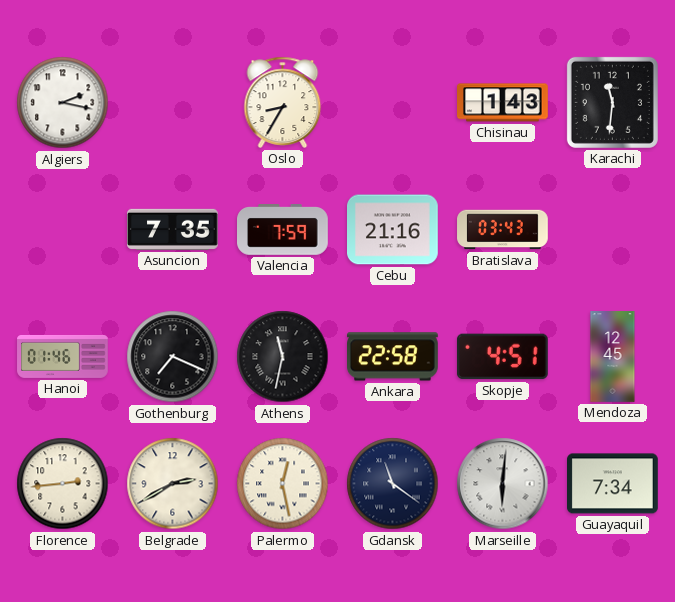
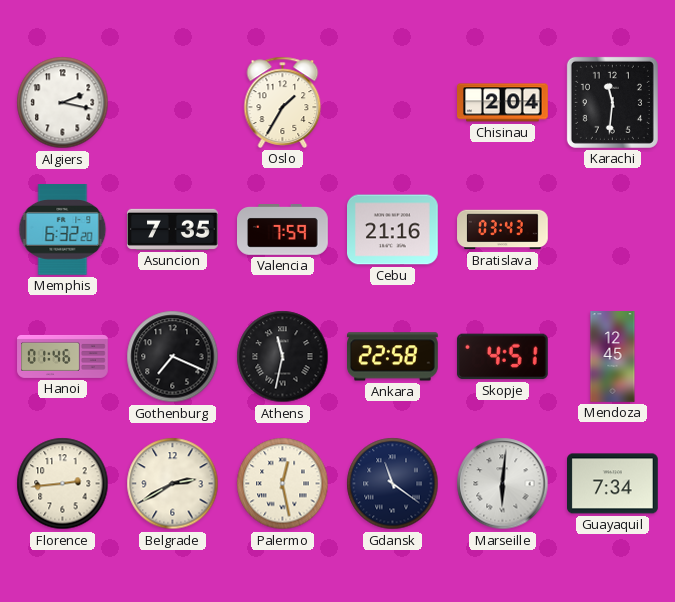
Oslo: 8:35 -> 1:35 (283, 102)
Chisinau: 1:43 -> 2:04 (503, 103)
Memphis: none -> 6:32 (63, 230)
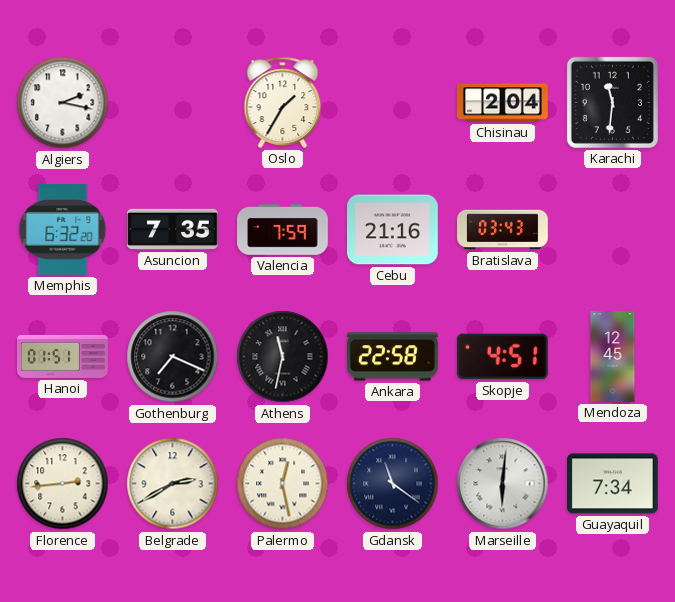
Hanoi: 01:46 -> 01:51 (63, 356)
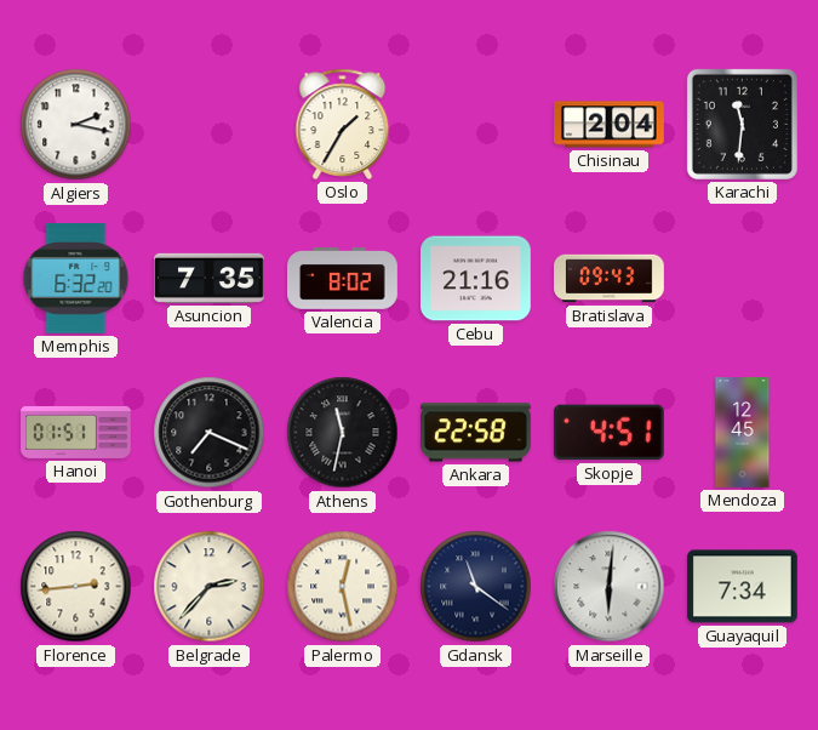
Valencia: 7:59 -> 8:02 (343, 279)
Bratislava: 03:43 -> 09:43 (610, 279)
Belgrade: 2:40 -> 2:37 (210, 587)
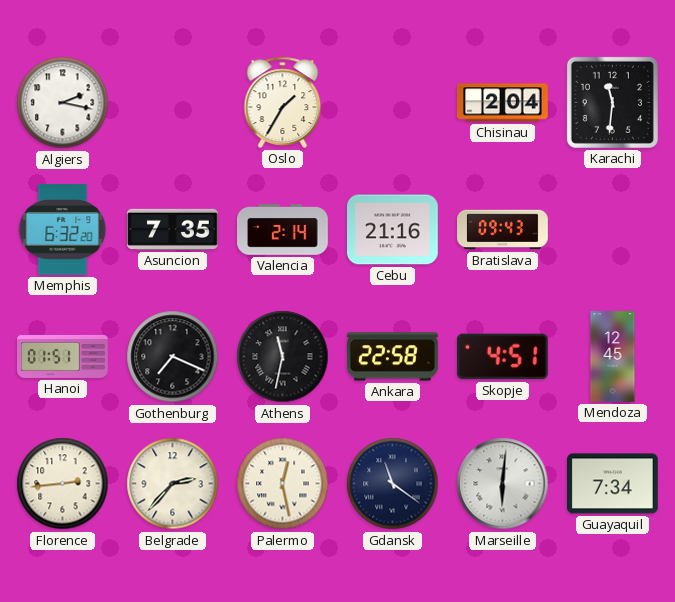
Valencia: 8:02 -> 2:14 (283, 230)
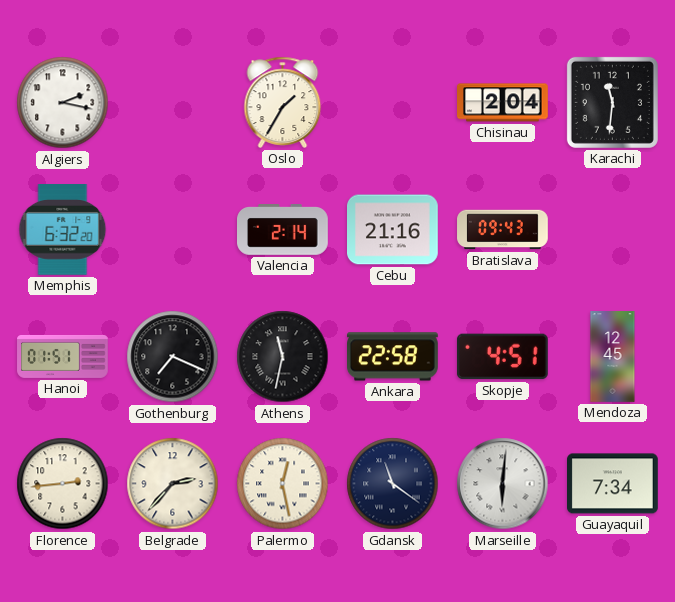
Asuncion: 7:35 -> none (173, 229)
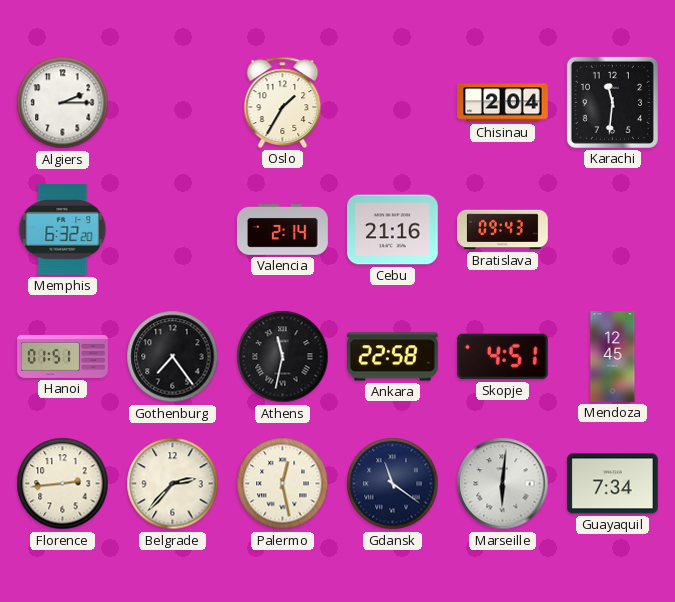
Algiers: 2:17 -> 2:15 (63, 103)
Gothenburg: 7:19 -> 7:24 (173, 357)
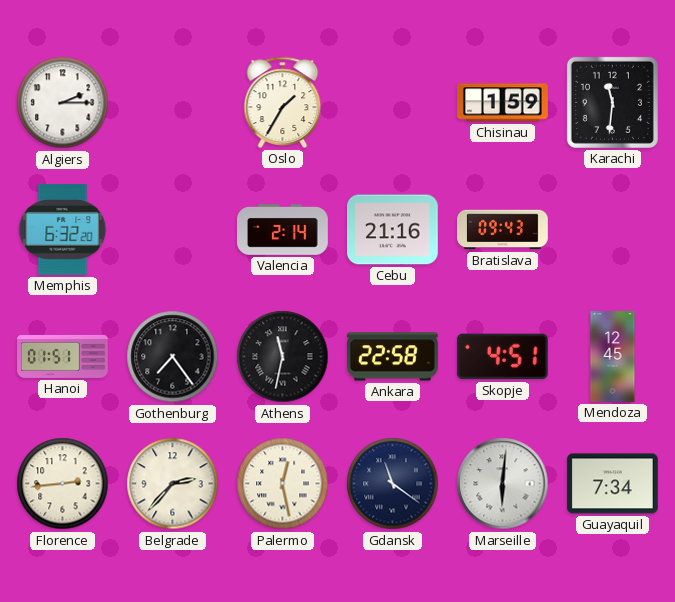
Chisinau: 2:04 -> 1:59 (503, 103)
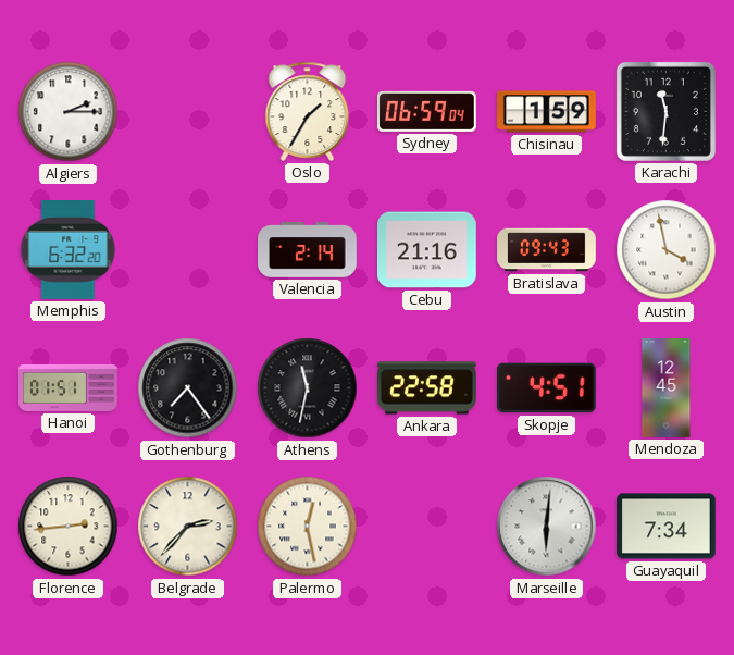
Sydney: none -> 06:59 (427, 111)
Austin: none -> 3:58 (667, 250)
Gdansk: 11:21 -> none (393, 484)
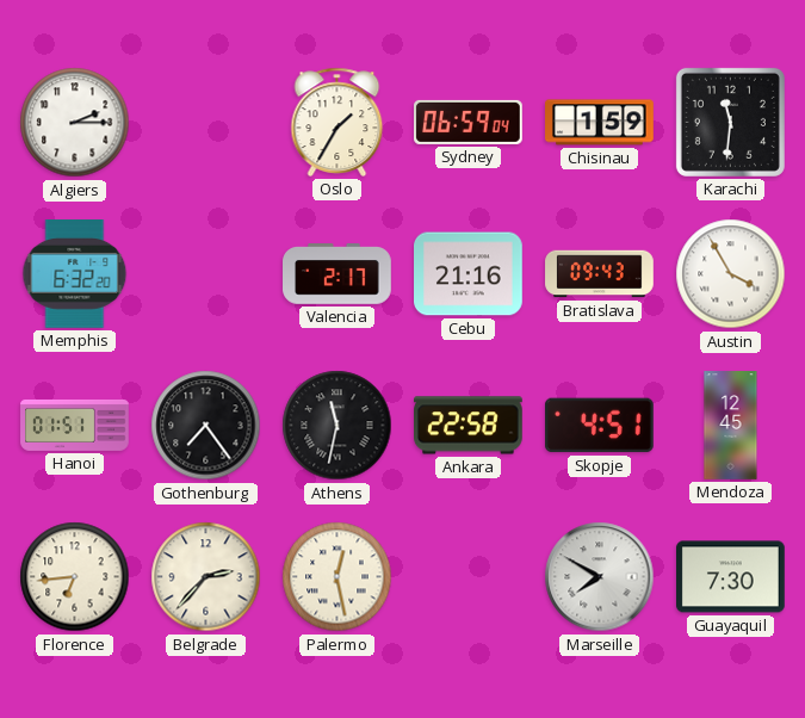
Valencia: 2:14 -> 2:17 (338, 274)
Austin: 3:58 -> 3:55 (731, 274)
Florence: 2:44 -> 6:44 (75, 577)
Marseille: 6:01 -> 7:50 (600, 577)
Guayaquil: 7:34 -> 7:30 (731, 577)
